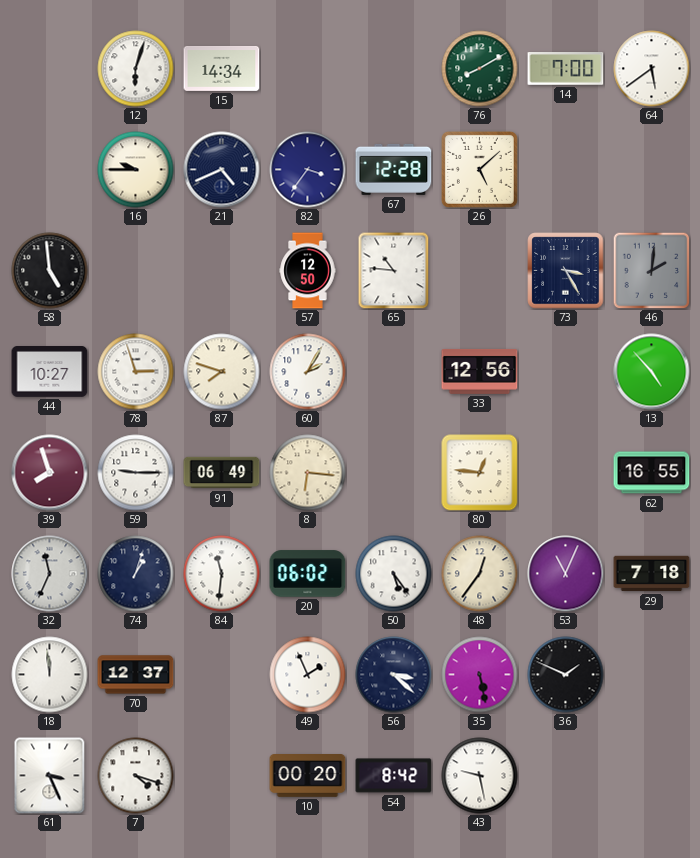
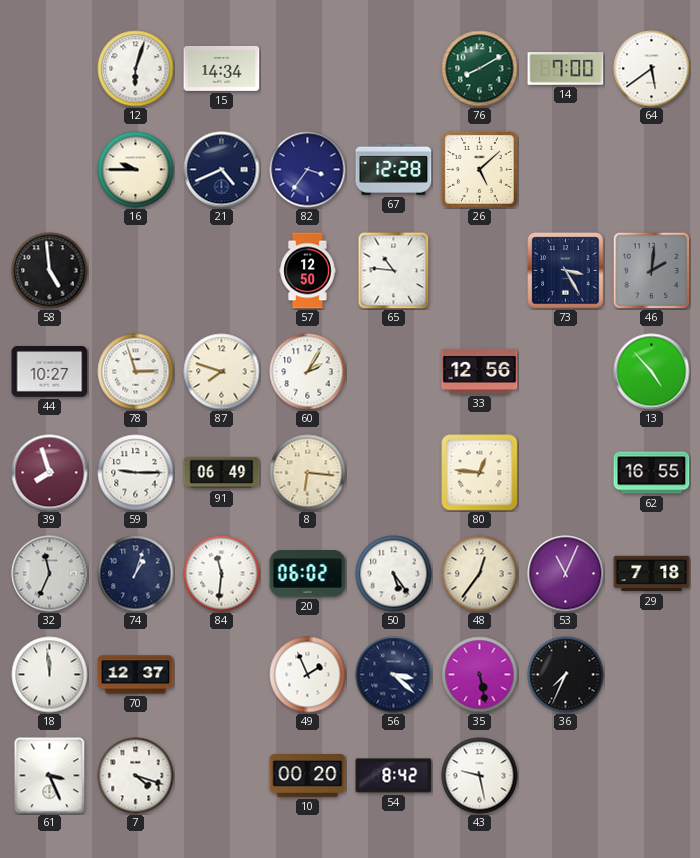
36: 1:49 -> 7:34 (566, 675)
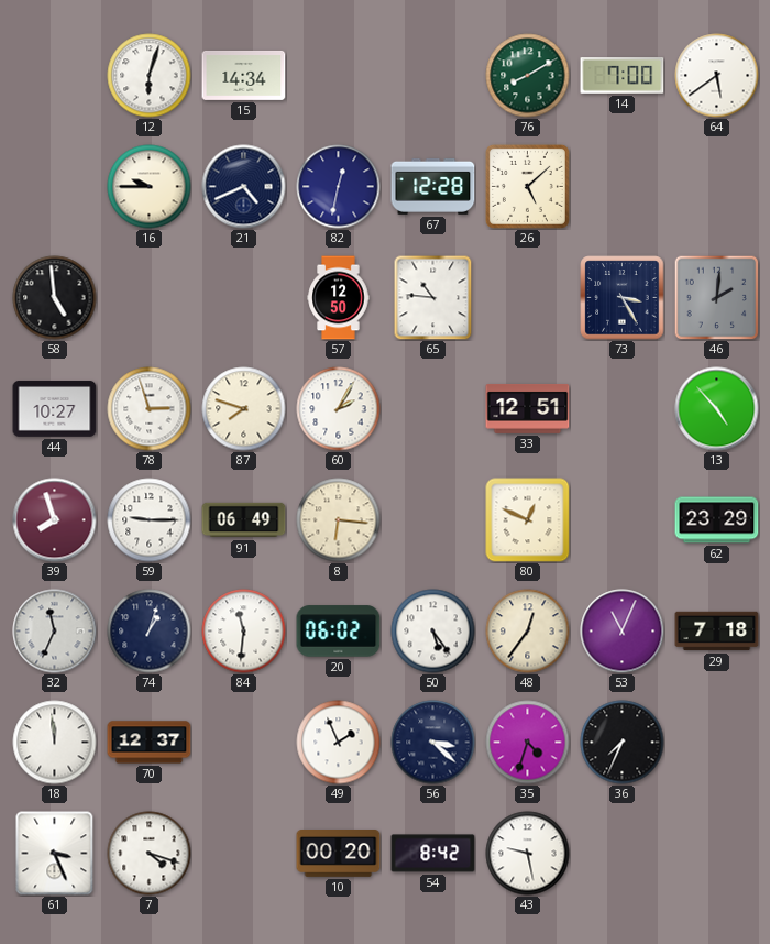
82: 3:36 -> 12:32 (339, 187)
33: 12:56 -> 12:51 (528, 408)
80: 12:46 -> 12:49 (528, 520)
62: 16:55 -> 23:29 (717, 520)
35: 5:28 -> 4:33 (528, 743)
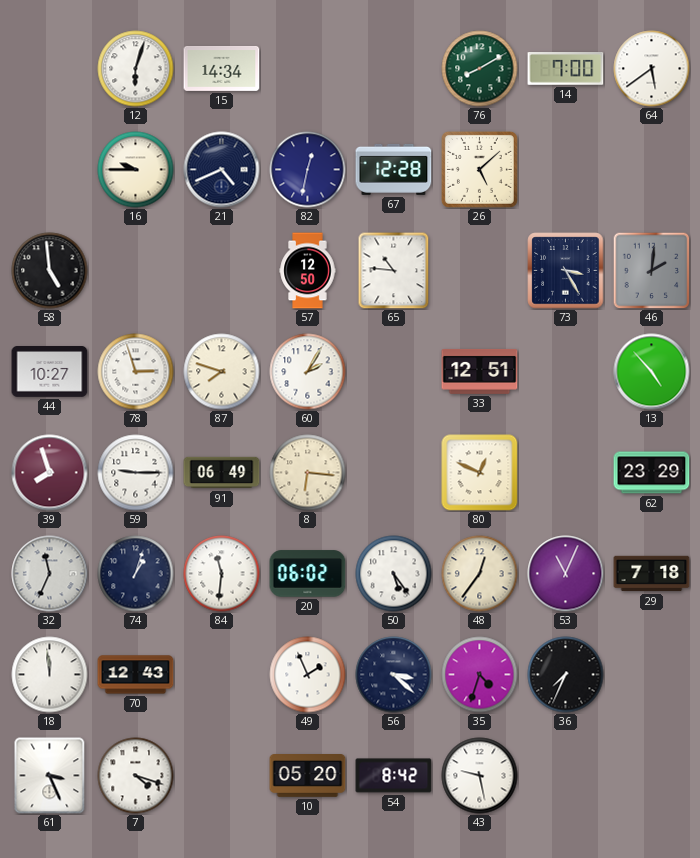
70: 12:37 -> 12:43 (136, 675)
10: 00:20 -> 05:20 (308, 776)
